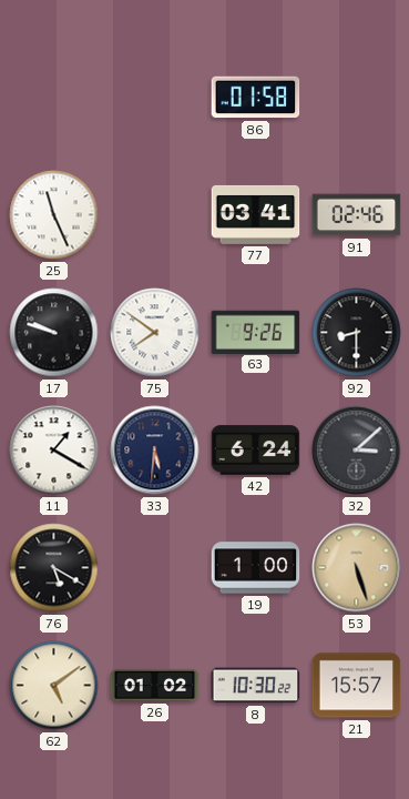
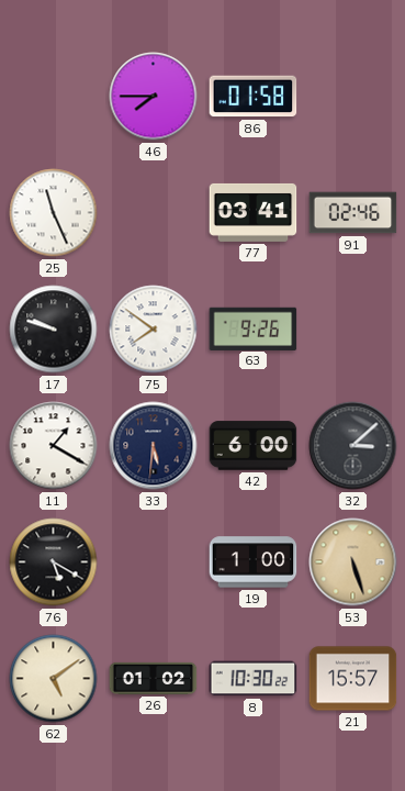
46: none -> 7:45 (154, 97)
92: 8:30 -> none (357, 333)
42: 6:24 -> 6:00 (254, 446)
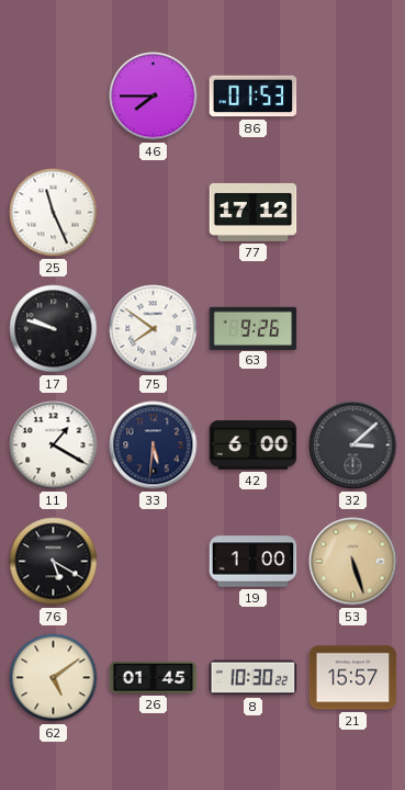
86: 01:58 -> 01:53 (254, 97)
77: 03:41 -> 17:12 (254, 212)
91: 02:46 -> none (353, 213)
26: 01:02 -> 01:45 (154, 677)
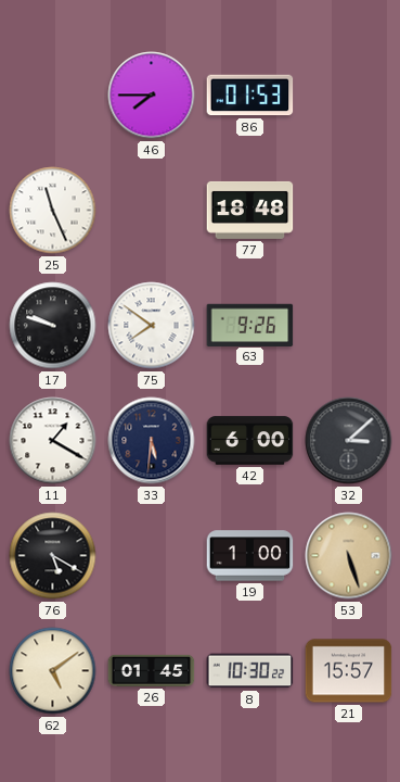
77: 17:12 -> 18:48 (250, 210)
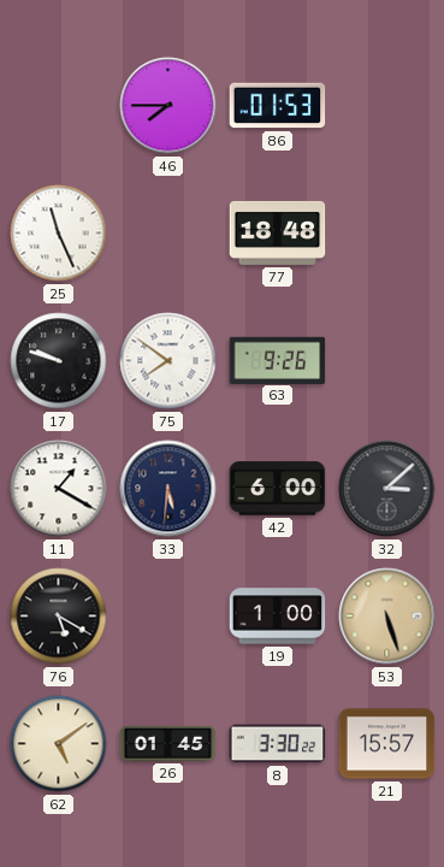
8: 10:30 -> 3:30 (278, 744)
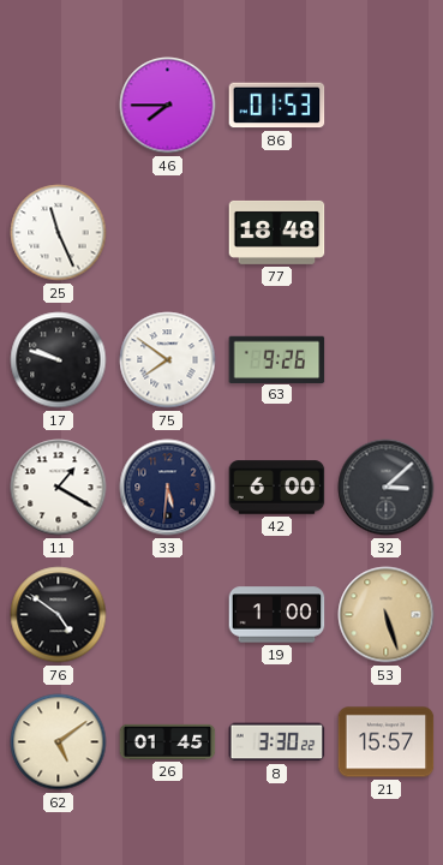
76: 5:20 -> 4:51 (59, 615)
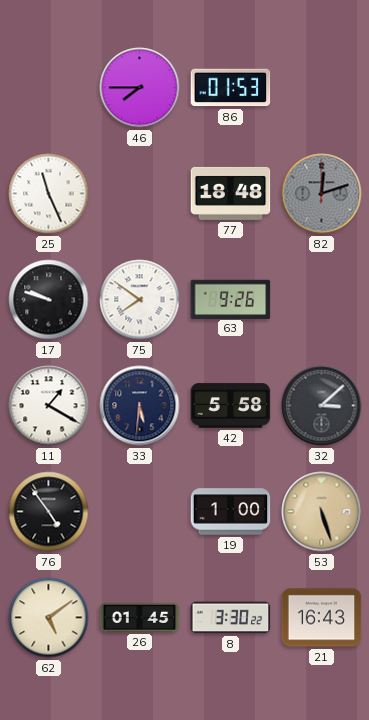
82: none -> 12:12 (322, 194)
42: 6:00 -> 5:58 (231, 406)
76: 4:51 -> 4:54 (49, 512)
21: 15:57 -> 16:43 (322, 618)
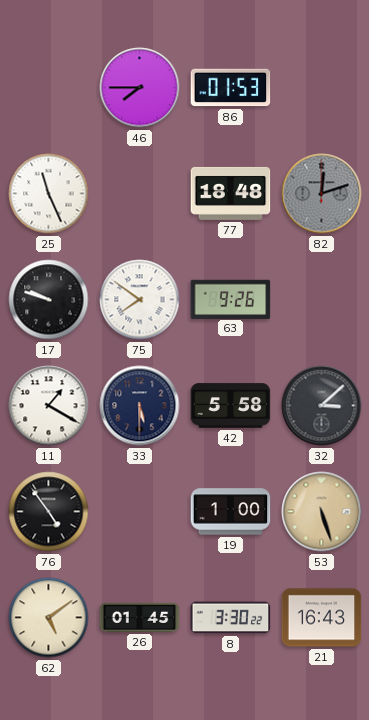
33: 5:31 -> 5:30 (140, 406)
